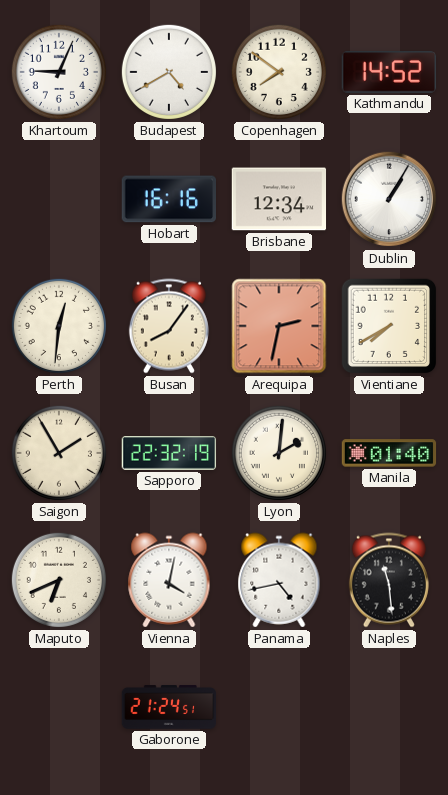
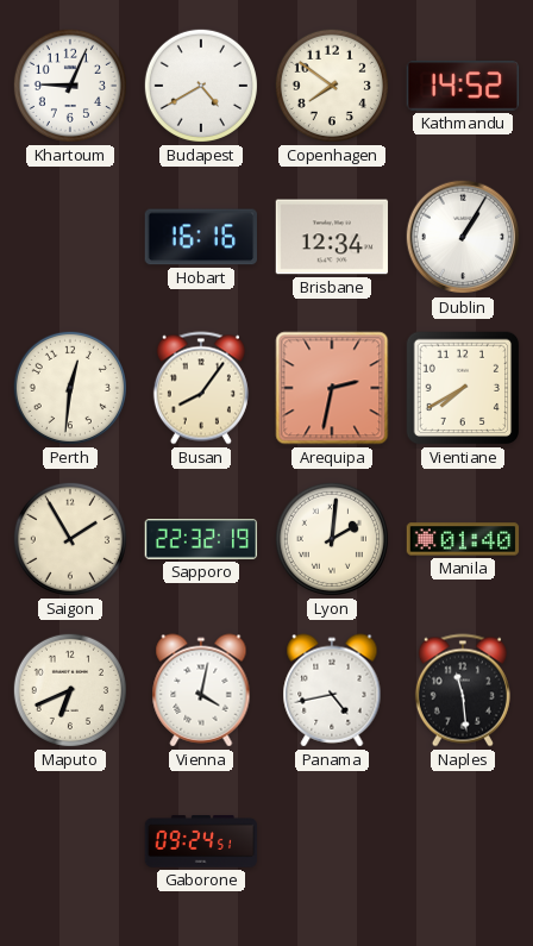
Gaborone: 21:24 -> 09:24 (201, 841)
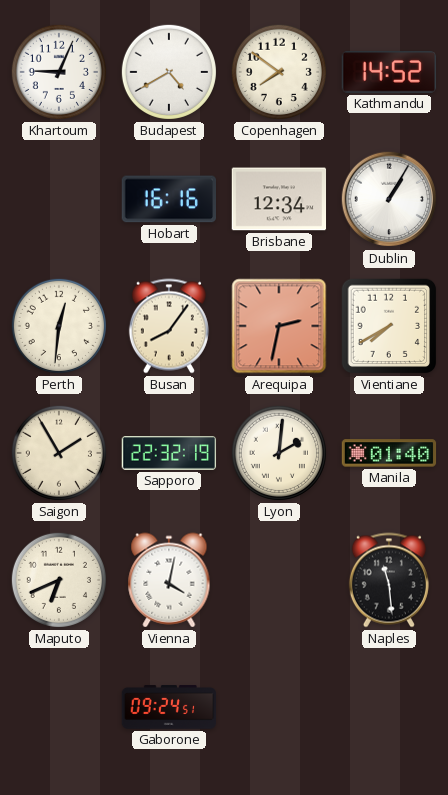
Panama: 4:43 -> none (332, 690)
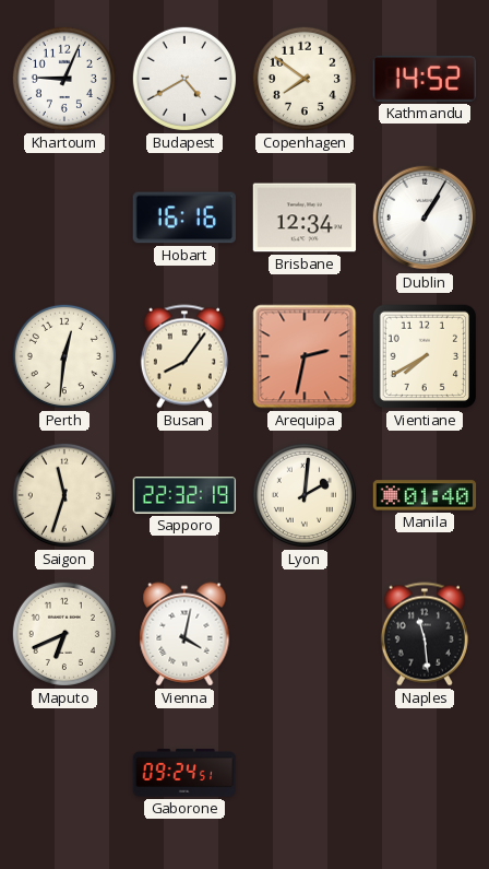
Saigon: 1:55 -> 11:33 (64, 495)
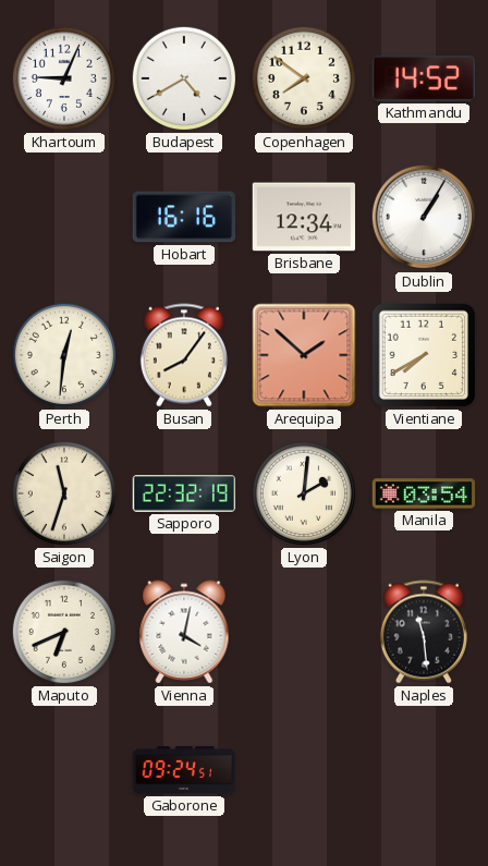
Arequipa: 2:32 -> 1:52 (304, 355)
Manila: 01:40 -> 03:54 (424, 493)
